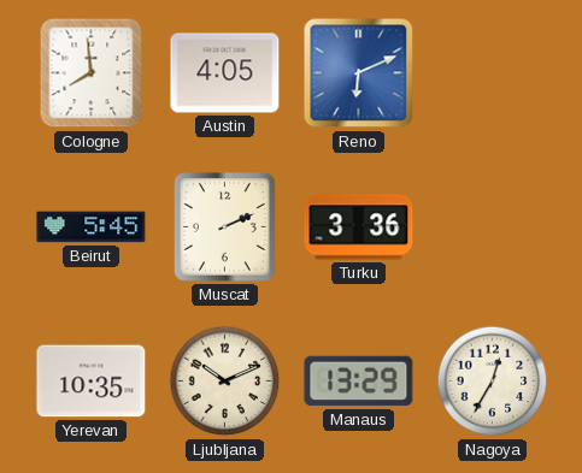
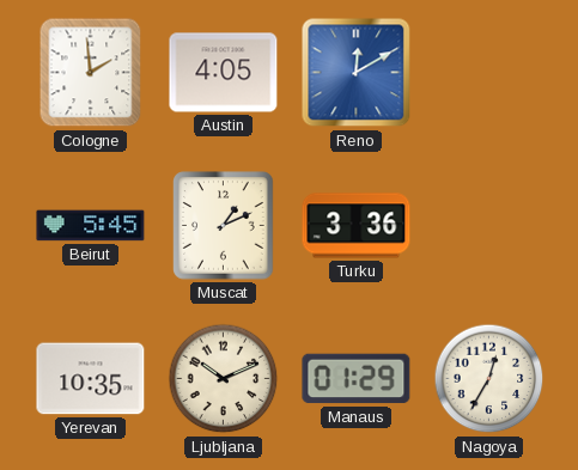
Cologne: 7:59 -> 1:59 (91, 73)
Reno: 6:11 -> 12:10 (357, 73)
Muscat: 2:11 -> 1:11 (224, 226)
Manaus: 13:29 -> 01:29 (357, 379)
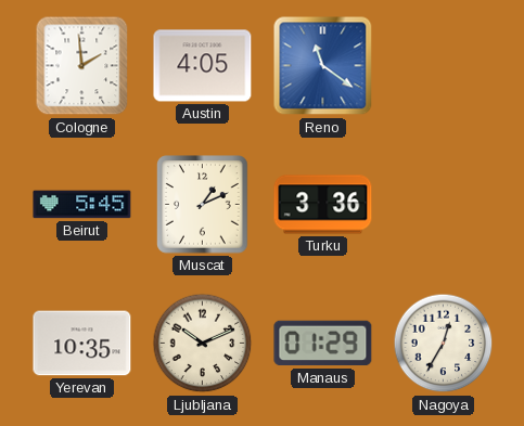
Reno: 12:10 -> 11:21 (323, 66)
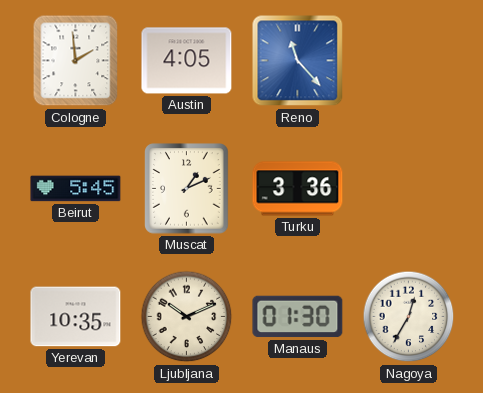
Reno: 11:21 -> 11:23 (298, 61)
Manaus: 01:29 -> 01:30 (298, 317)
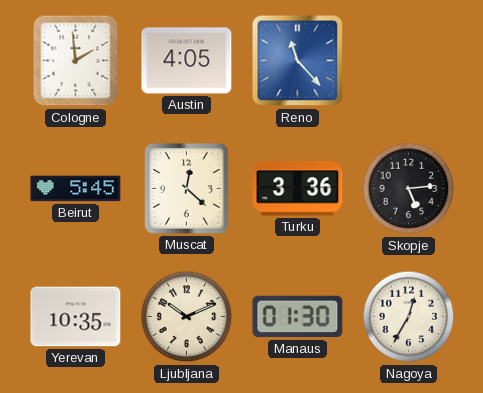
Muscat: 1:11 -> 12:22 (187, 189)
Skopje: none -> 5:14 (409, 189)
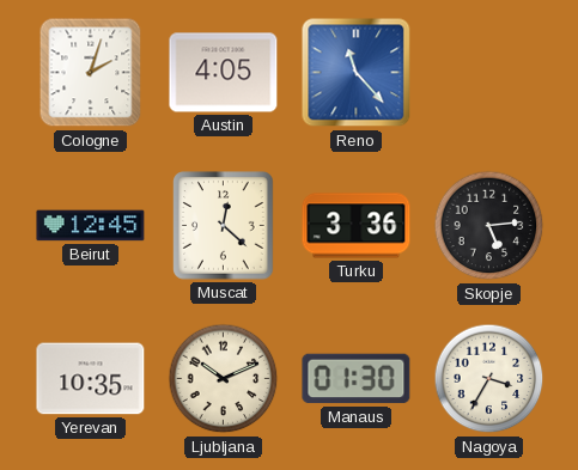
Cologne: 1:59 -> 2:03 (91, 73)
Beirut: 5:45 -> 12:45 (91, 226)
Nagoya: 12:35 -> 3:35 (489, 379)
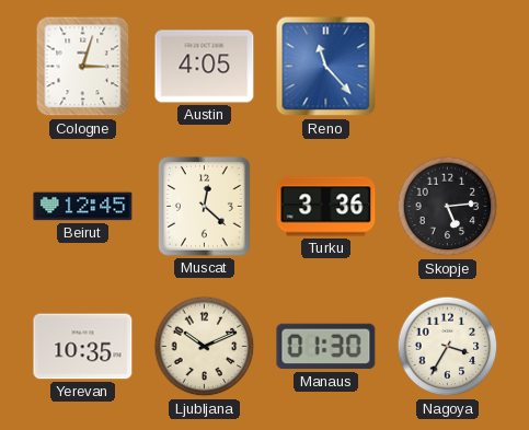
Cologne: 2:03 -> 3:03 (83, 67)
